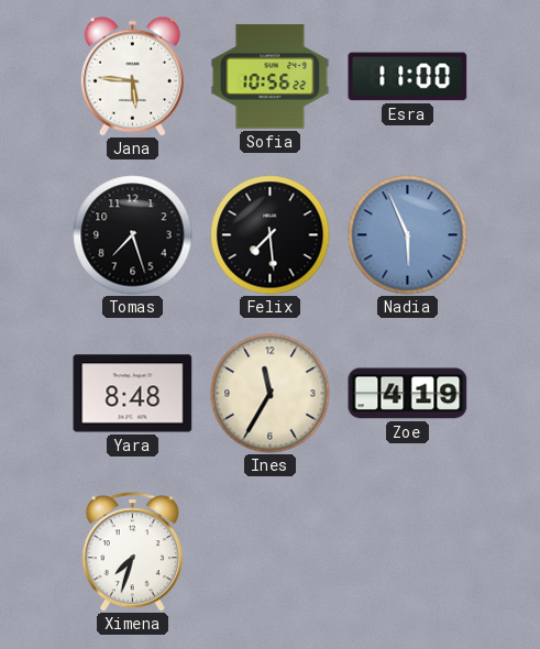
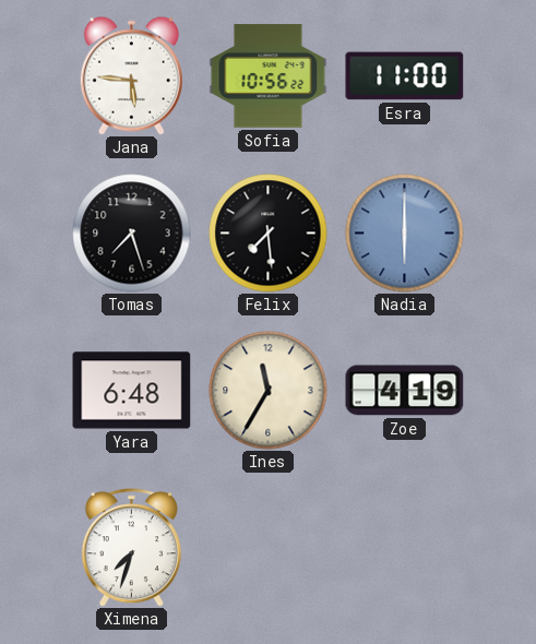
Nadia: 5:56 -> 6:00 (405, 234)
Yara: 8:48 -> 6:48 (132, 391)
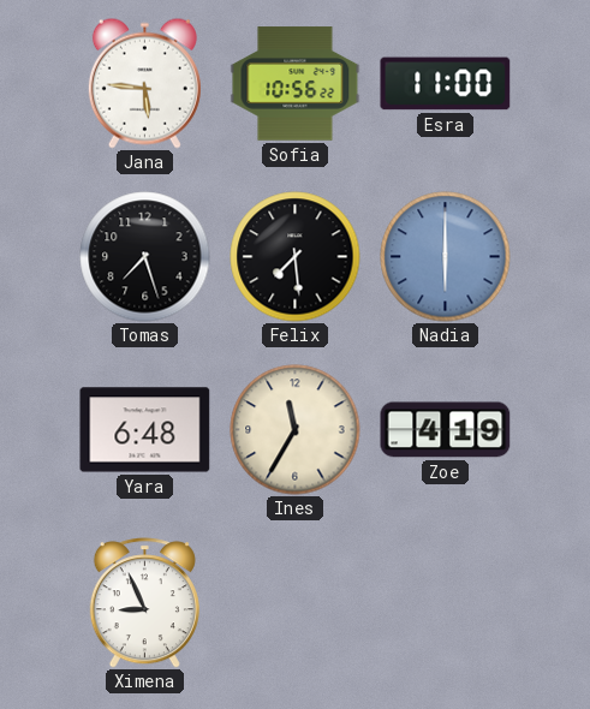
Ximena: 7:33 -> 8:56 (144, 603)
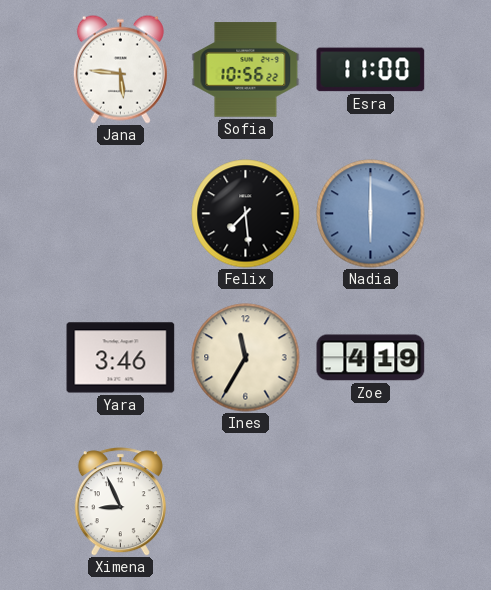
Tomas: 7:27 -> none (145, 257)
Yara: 6:48 -> 3:46 (121, 358)
